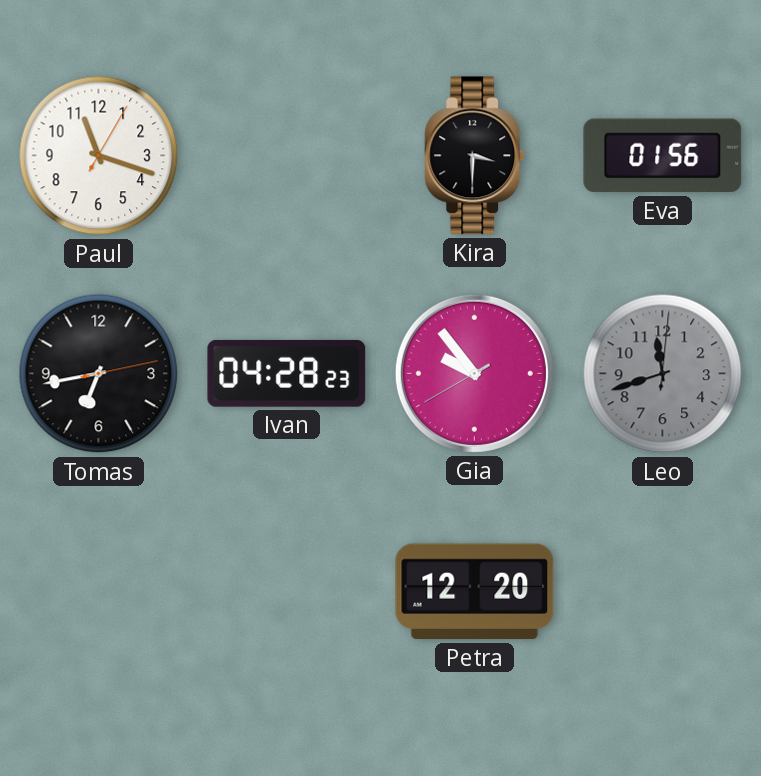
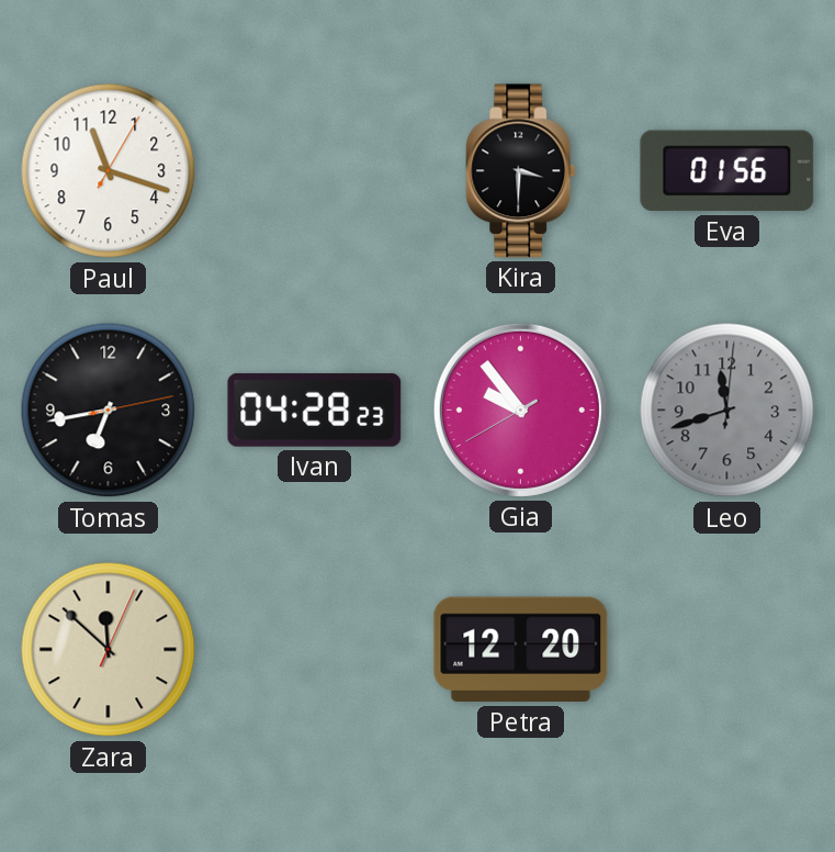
Zara: none -> 11:52 (109, 650)
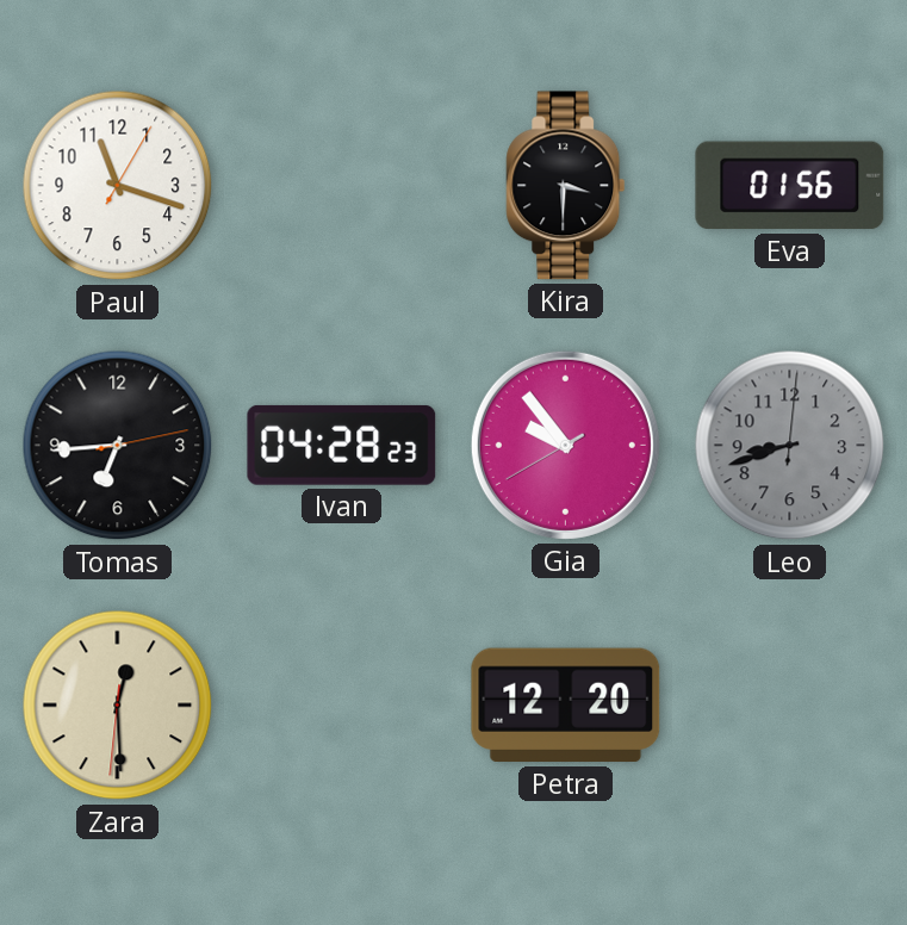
Tomas: 6:43 -> 6:44 (118, 446)
Leo: 11:42 -> 8:42 (790, 446)
Zara: 11:52 -> 12:29 (118, 706)
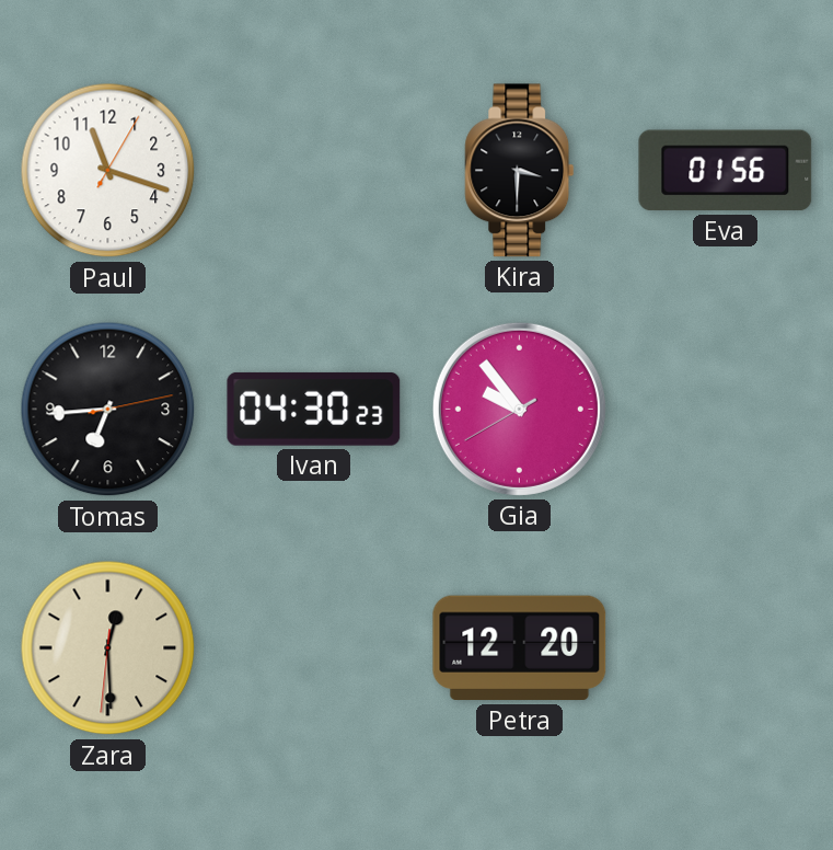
Ivan: 04:28 -> 04:30 (314, 409)
Leo: 8:42 -> none (790, 446)
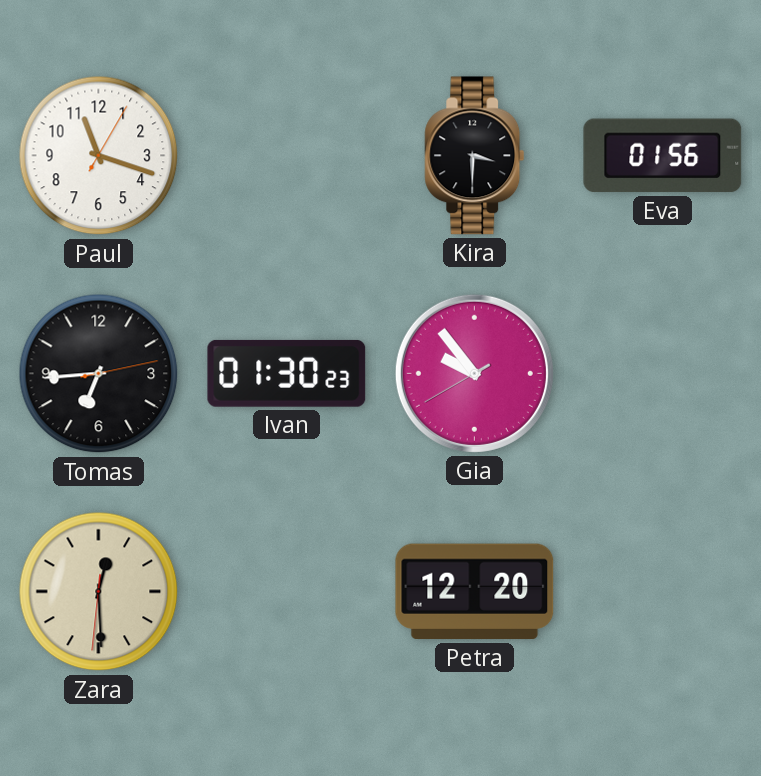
Ivan: 04:30 -> 01:30 (287, 373)
